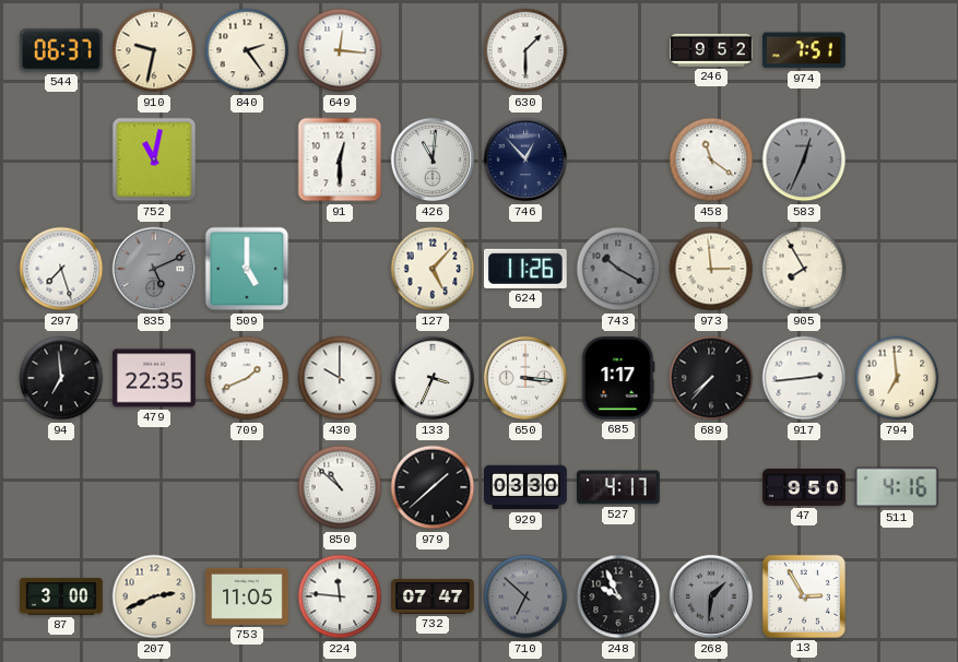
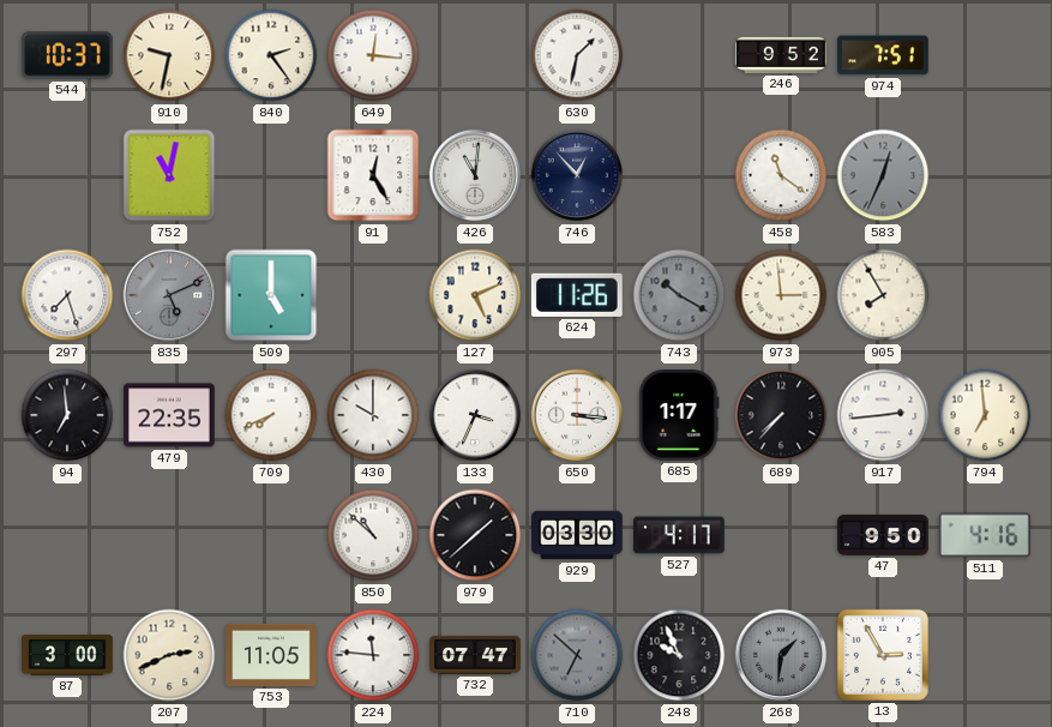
544: 06:37 -> 10:37 (67, 55)
630: 1:30 -> 1:32 (577, 55)
91: 12:30 -> 12:25 (373, 175)
127: 5:07 -> 5:11 (475, 295)
709: 1:41 -> 7:41 (271, 415)
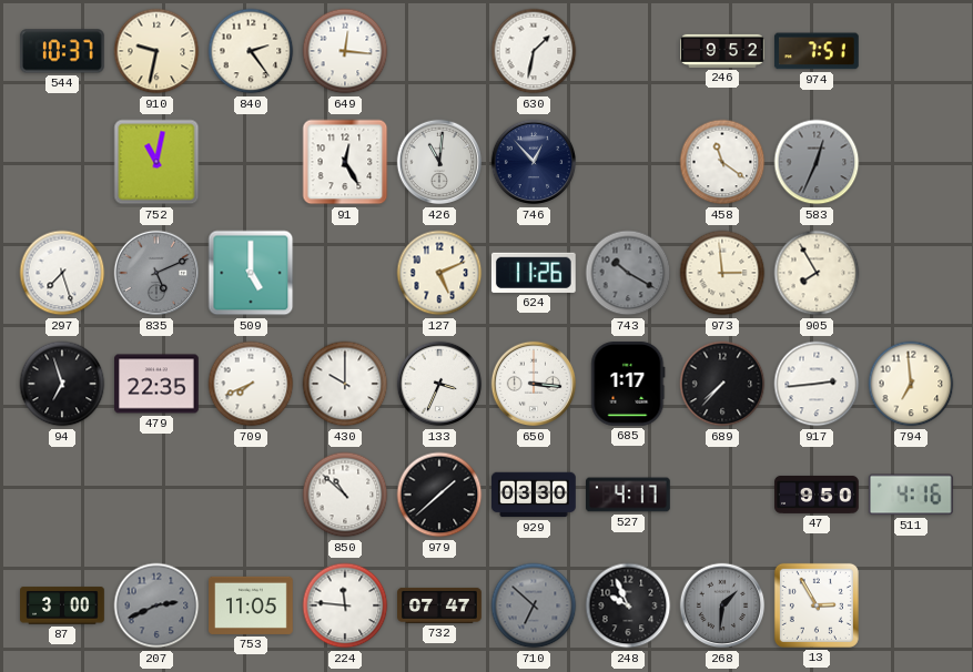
94: 6:59 -> 6:57 (62, 384)
207 dial: cream -> grey (156, 605)
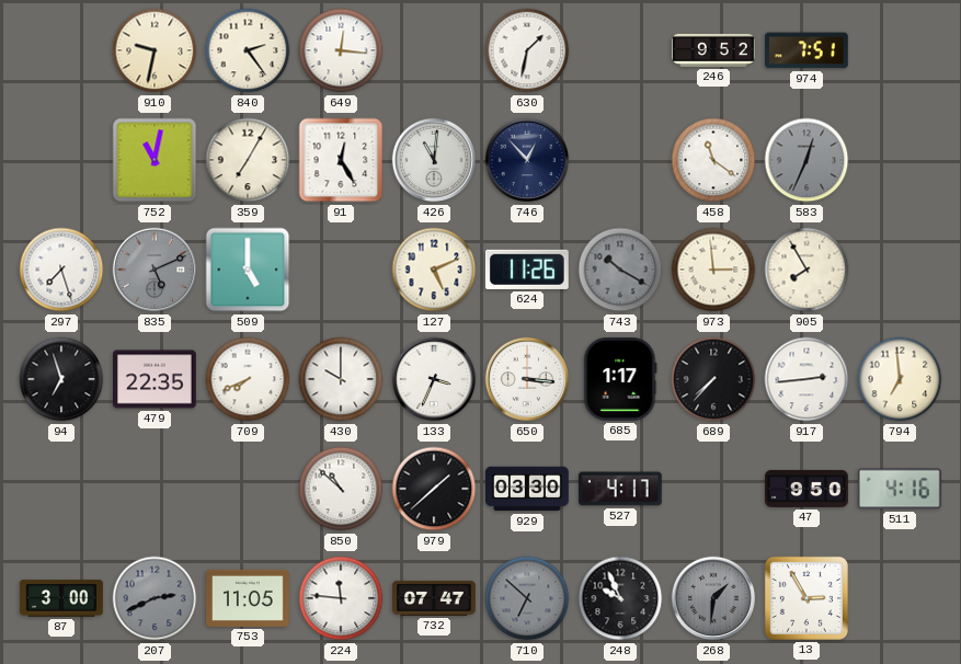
544: 10:37 -> none (62, 51)
359: none -> 7:05 (248, 160)
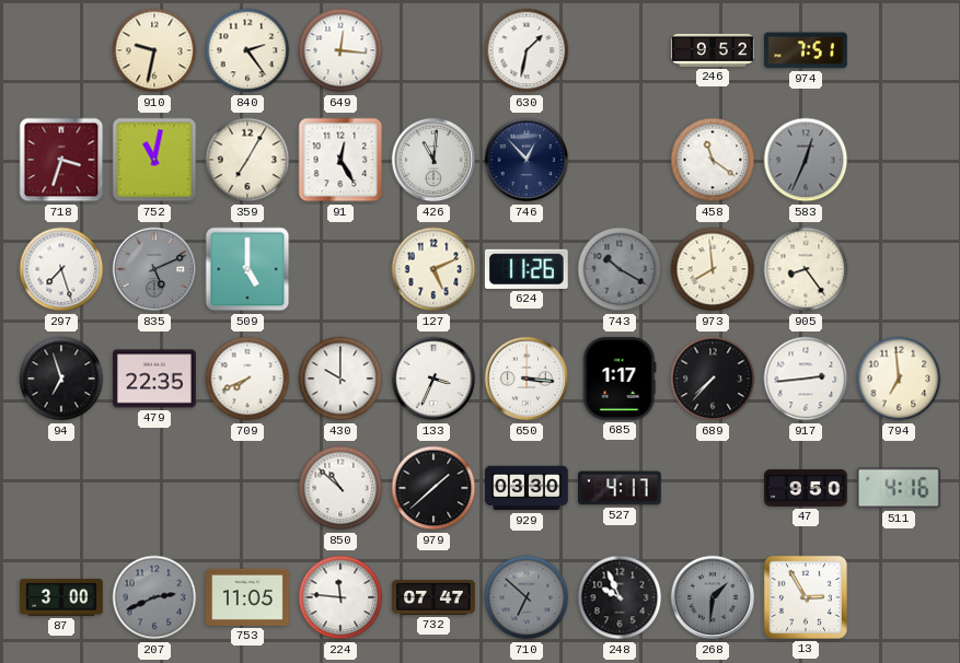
718: none -> 3:33 (61, 160)
973: 2:59 -> 7:59 (713, 269)
905: 7:55 -> 8:24 (806, 269)
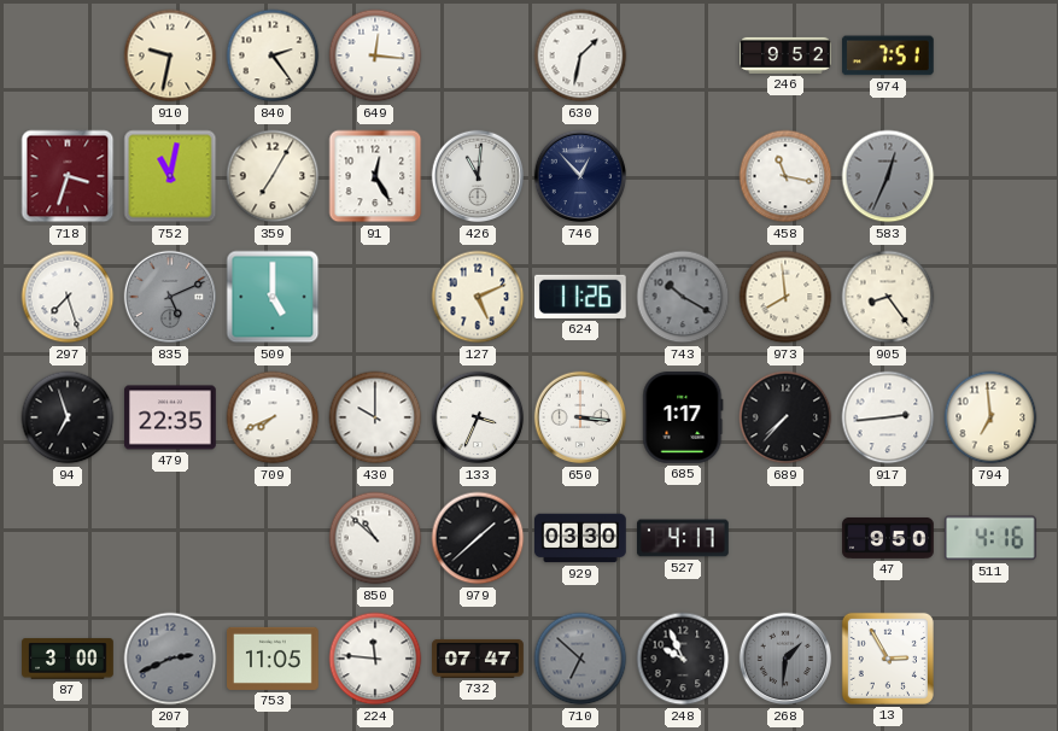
458: 11:21 -> 11:17 (785, 176)
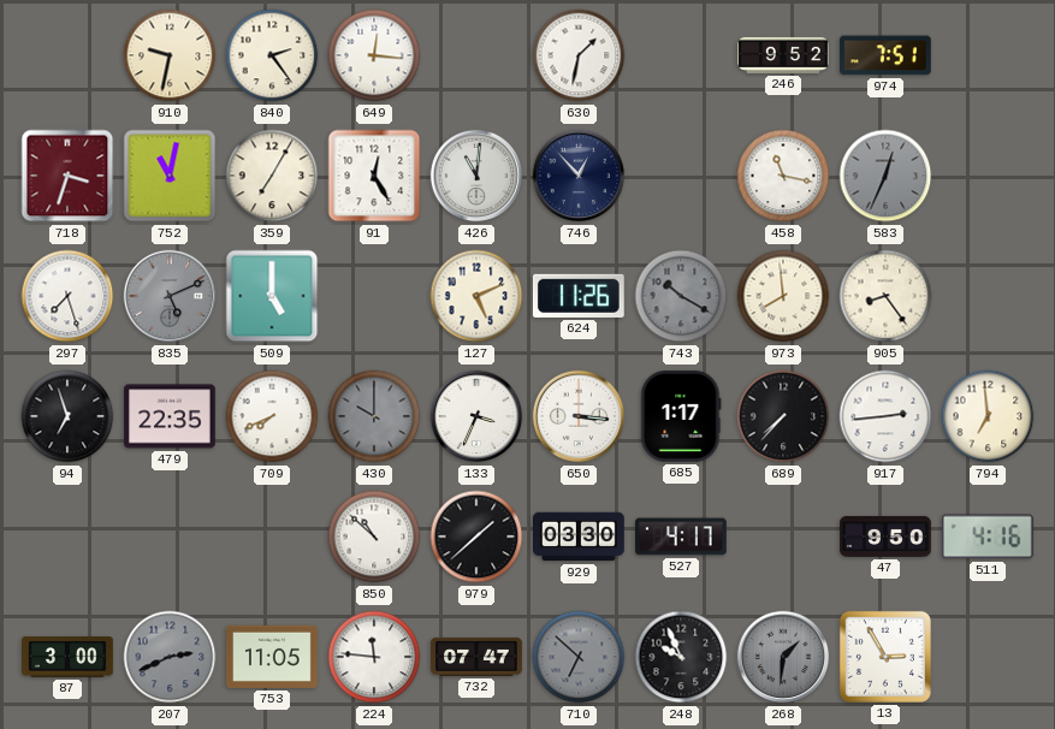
430 dial: white -> grey (374, 416)
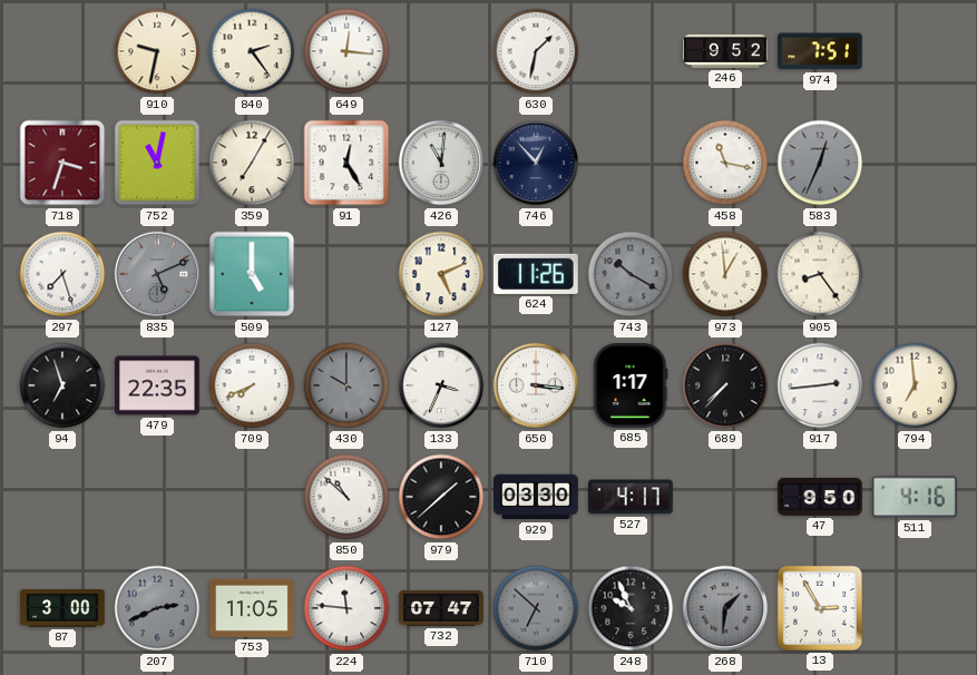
973: 7:59 -> 12:59 (725, 274)
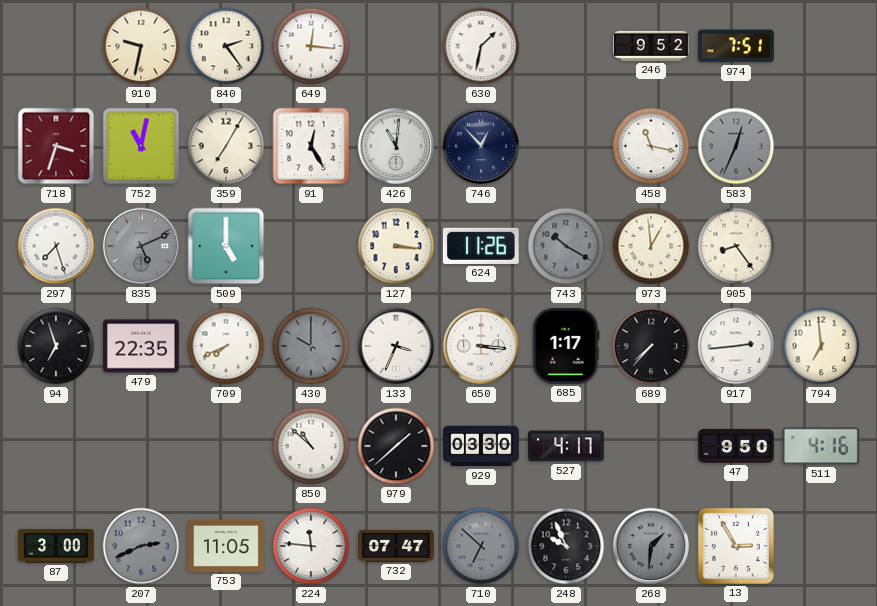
127: 5:11 -> 3:16 (396, 246)
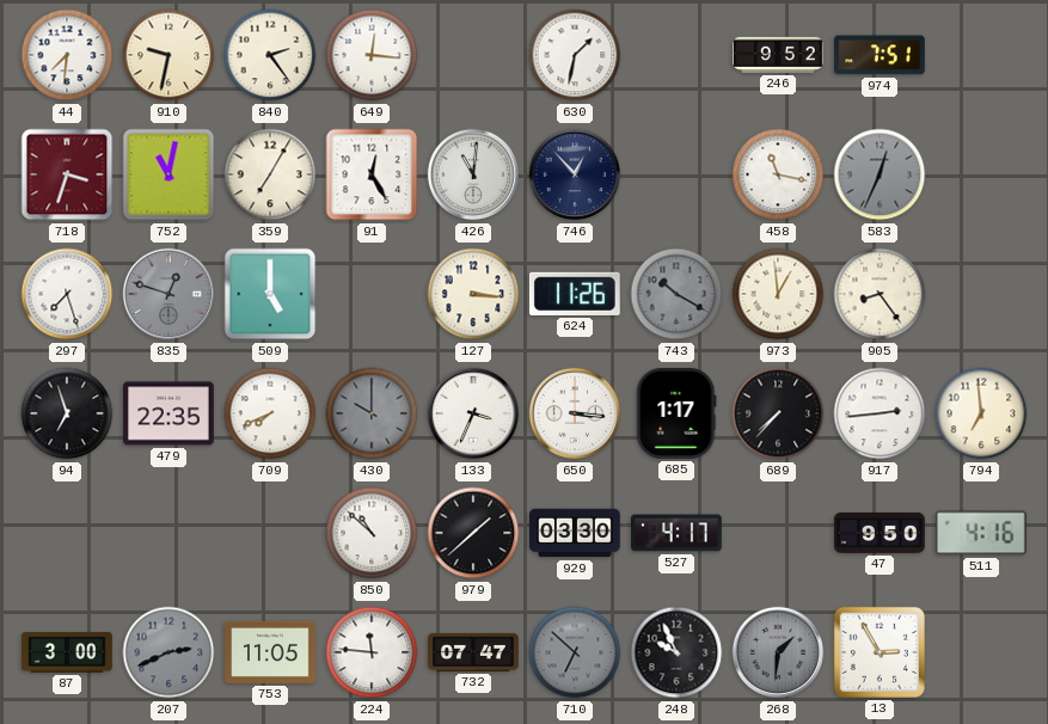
44: none -> 7:31 (67, 55)
835: 5:11 -> 12:48 (168, 294)
